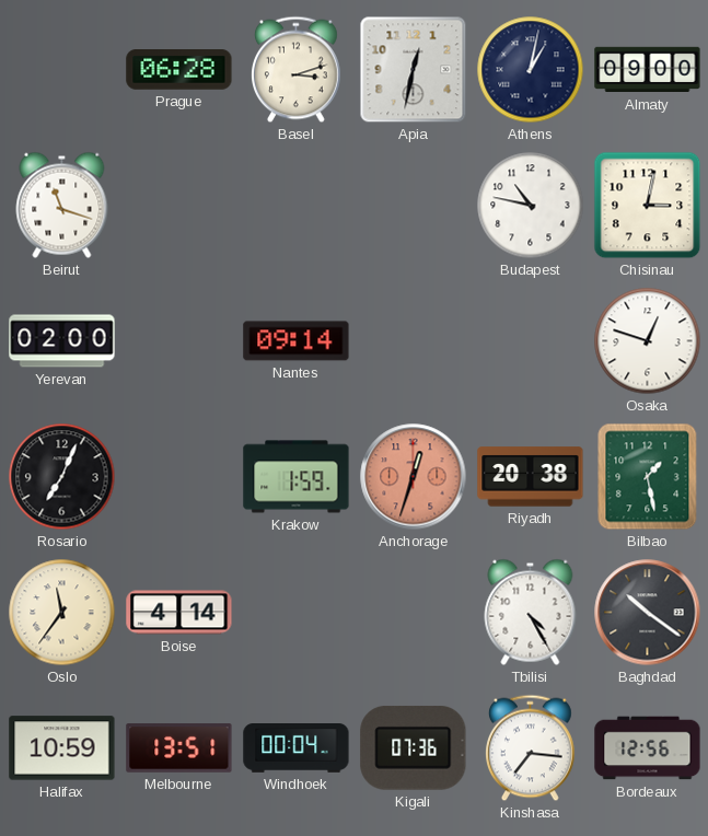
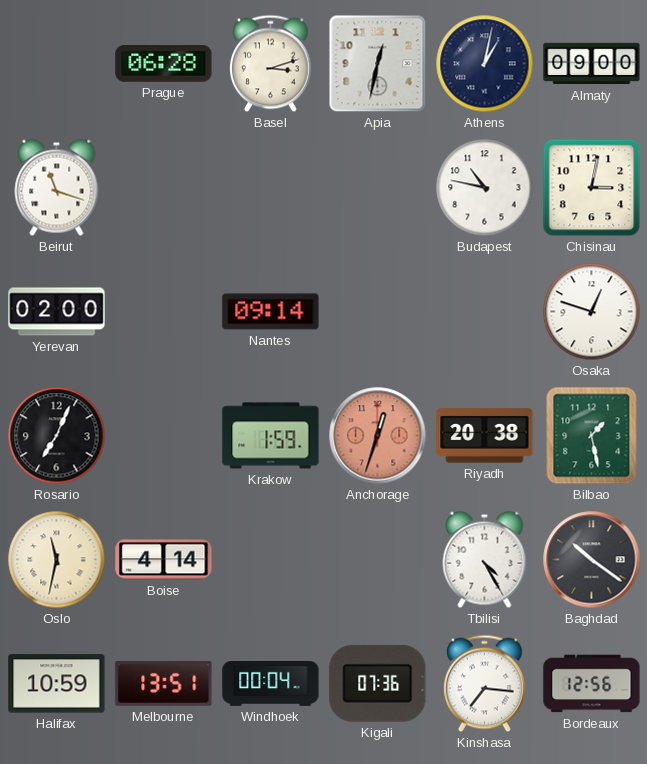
Oslo: 11:36 -> 11:32 (57, 560)
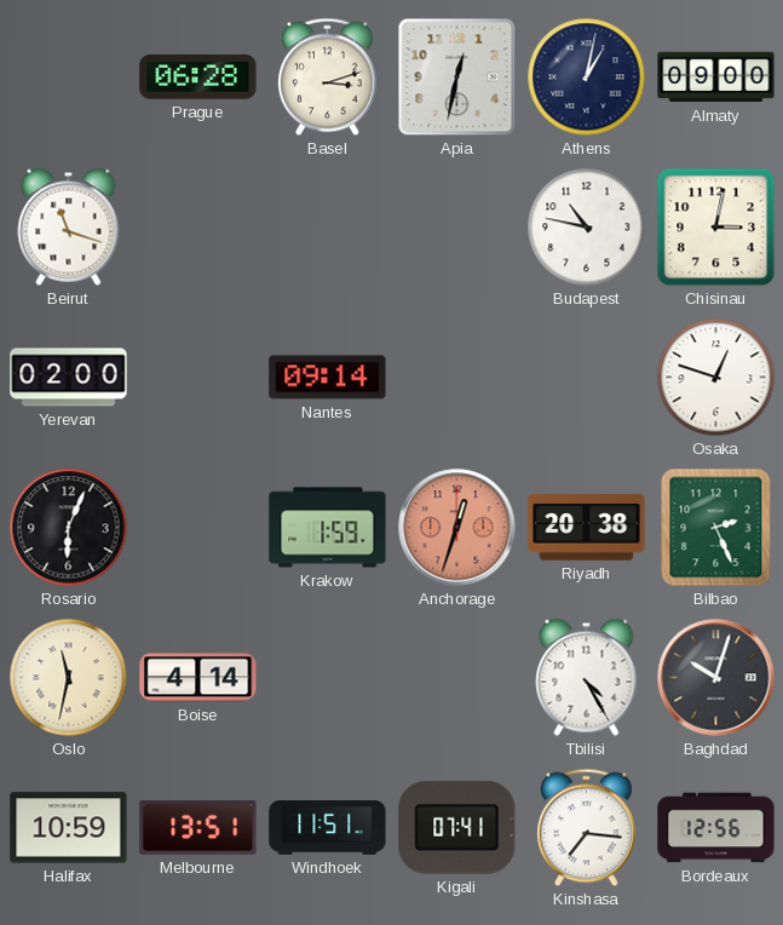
Rosario: 7:04 -> 6:04 (69, 528)
Bilbao: 1:28 -> 2:26 (716, 528)
Baghdad: 10:21 -> 10:03 (716, 678)
Windhoek: 00:04 -> 11:51 (328, 828)
Kigali: 07:36 -> 07:41 (457, 827)
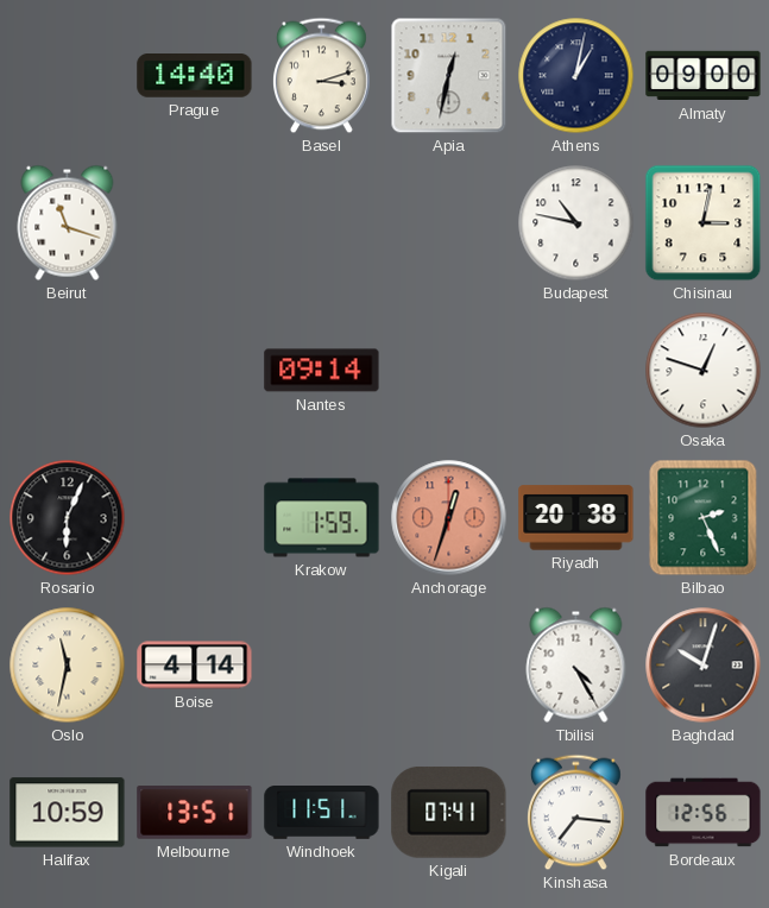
Prague: 06:28 -> 14:40 (195, 76)
Yerevan: 02:00 -> none (69, 378)
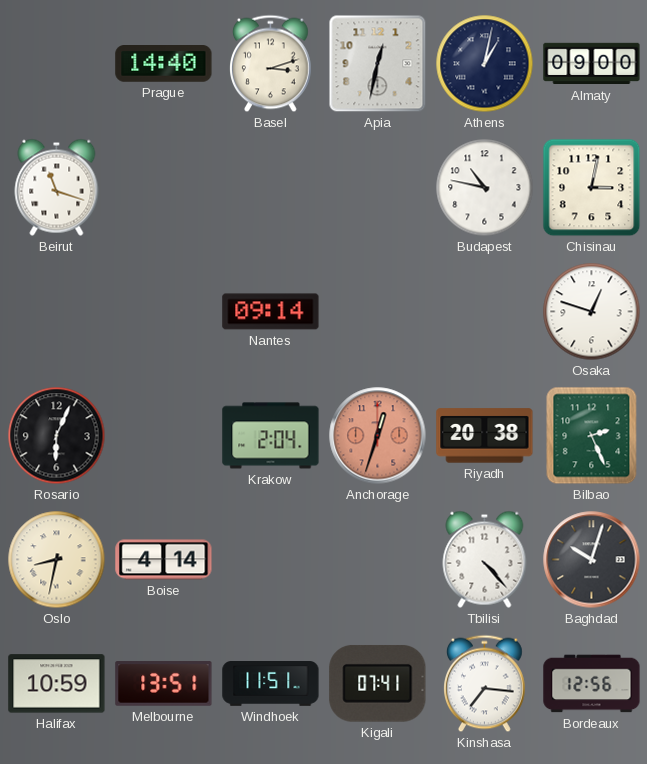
Krakow: 1:59 -> 2:04 (271, 436)
Oslo: 11:32 -> 8:32 (57, 560)
Tbilisi: 4:25 -> 4:23 (485, 559)
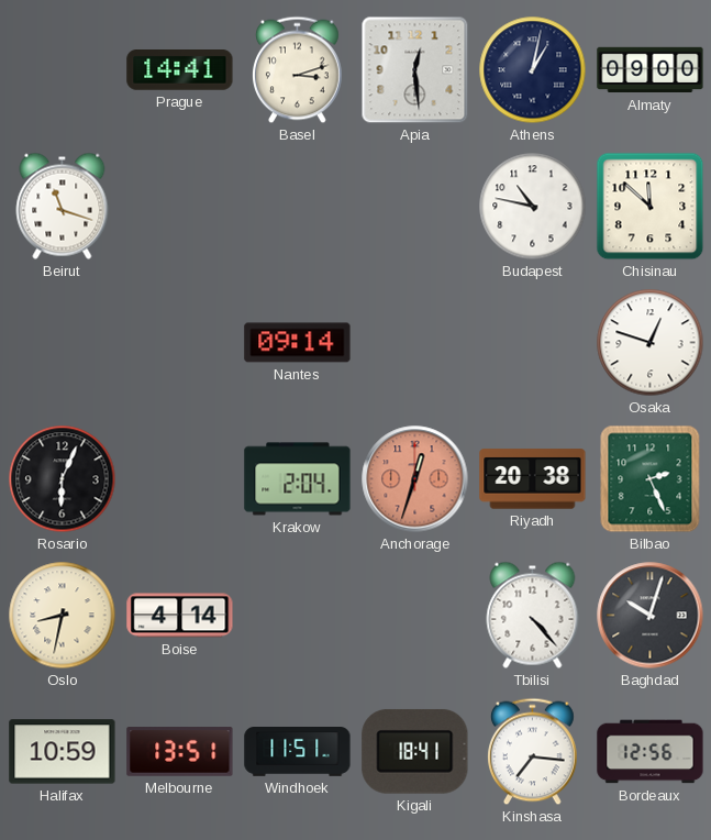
Prague: 14:40 -> 14:41 (180, 70)
Apia: 12:32 -> 12:29 (415, 70)
Chisinau: 3:02 -> 11:52 (651, 207)
Kigali: 07:41 -> 18:41 (415, 751)
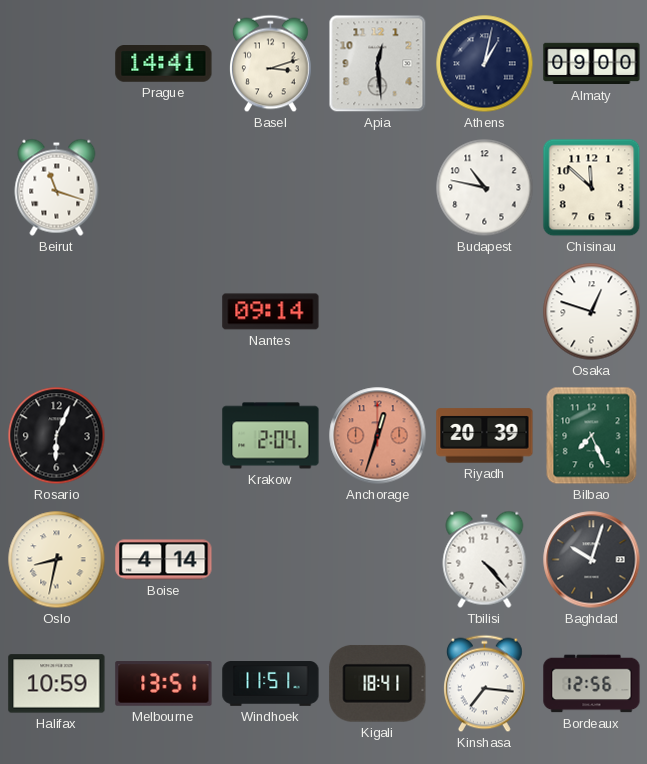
Riyadh: 20:38 -> 20:39 (485, 436)
Bilbao: 2:26 -> 7:26 (592, 436)
